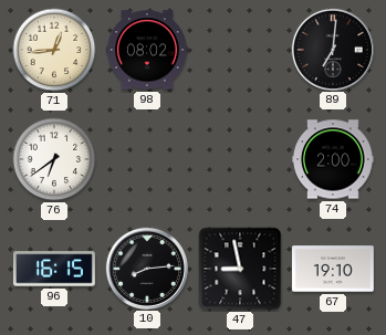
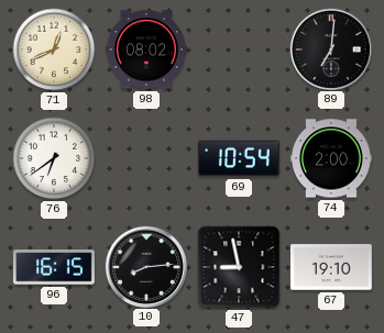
71: 12:44 -> 12:41 (54, 49)
69: none -> 10:54 (239, 158)
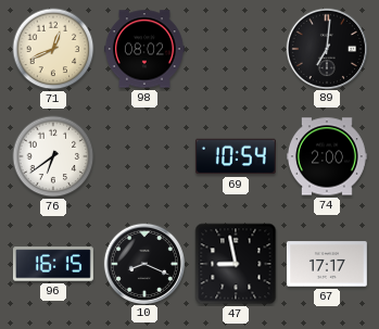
10: 8:14 -> 8:19 (143, 263)
67: 19:10 -> 17:17 (327, 264)
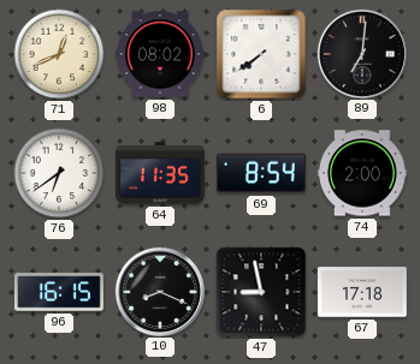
6: none -> 7:39 (261, 54)
64: none -> 11:35 (161, 173)
69: 10:54 -> 8:54 (261, 173)
67: 17:17 -> 17:18 (362, 292)
